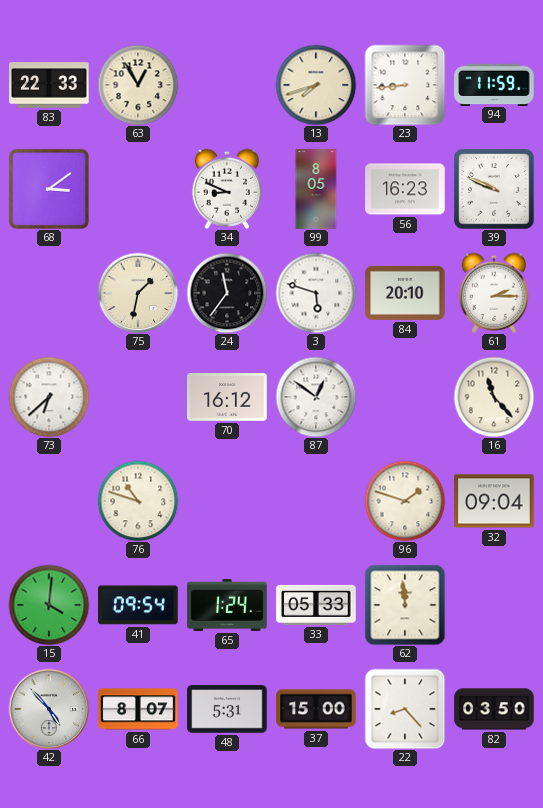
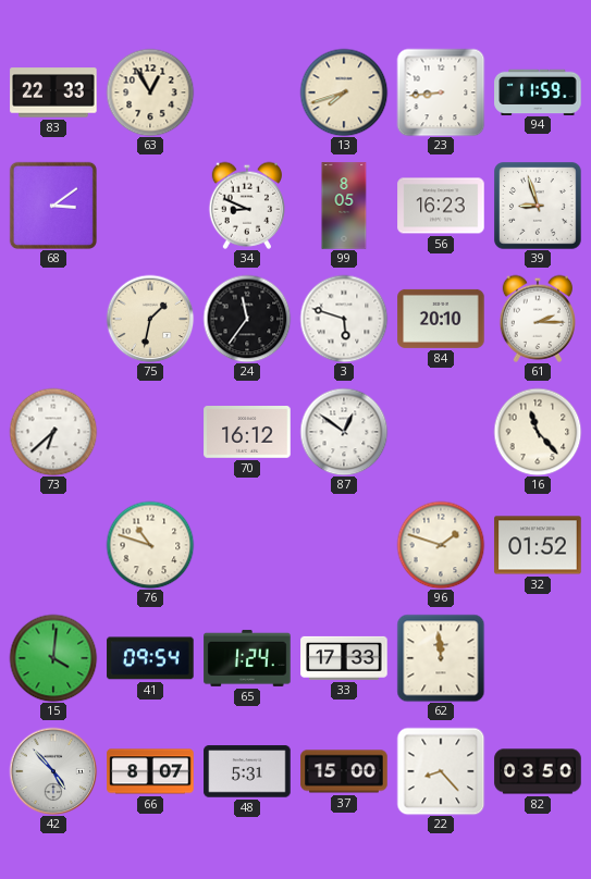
39: 9:49 -> 8:57 (538, 206)
32: 09:04 -> 01:52 (538, 545)
33: 05:33 -> 17:33 (344, 658)
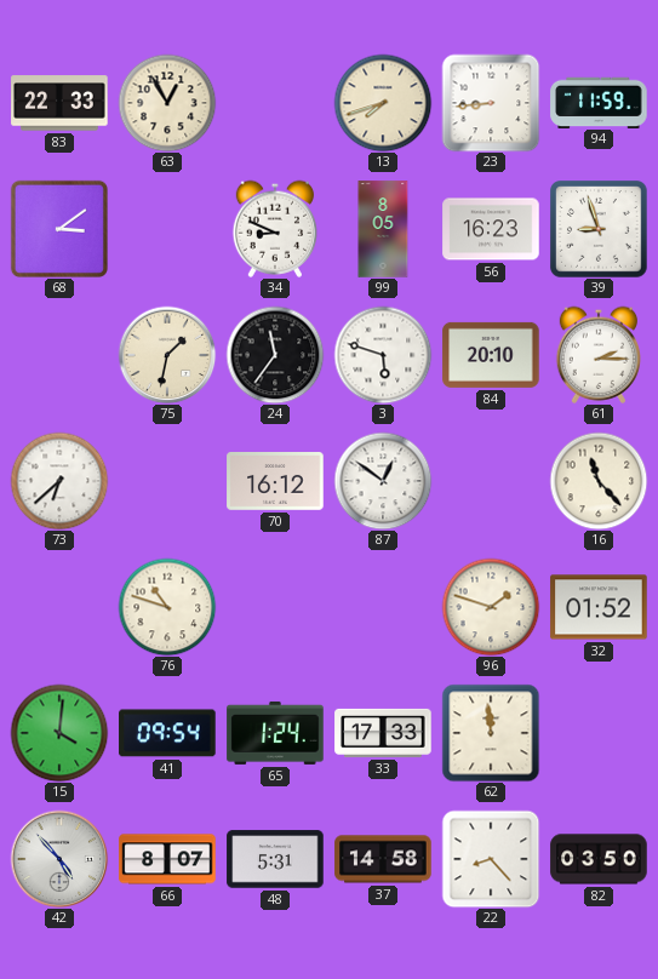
37: 15:00 -> 14:58 (383, 859)
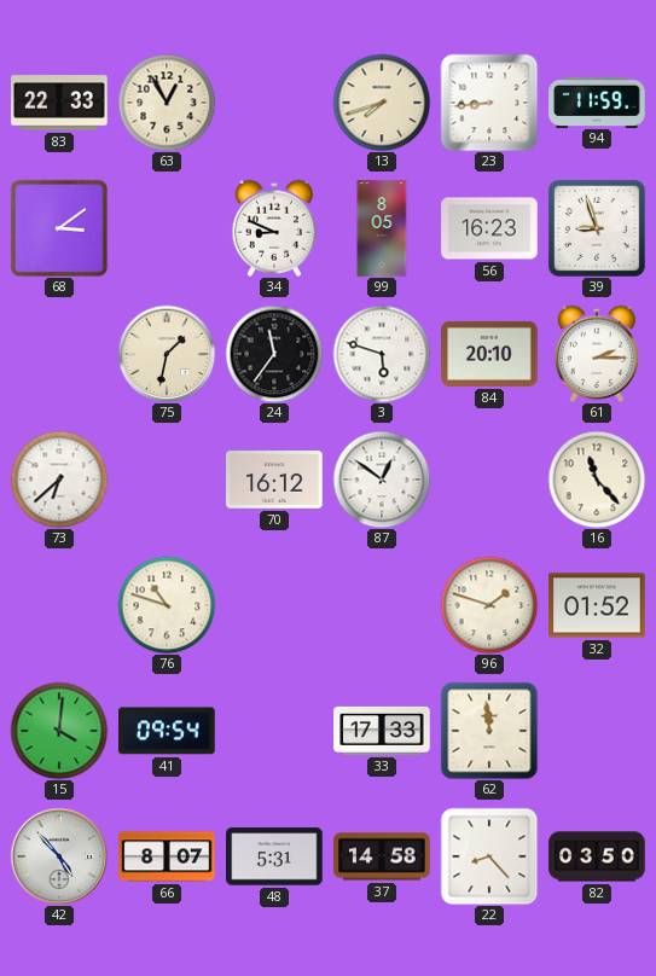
65: 1:24 -> none (275, 733)
